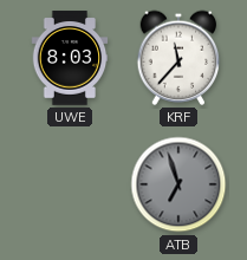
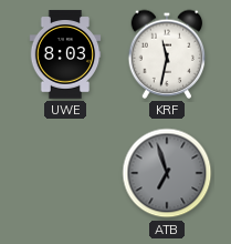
KRF: 11:37 -> 11:32 (167, 54)
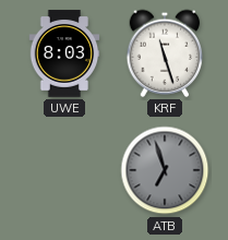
KRF: 11:32 -> 11:27 (165, 53)
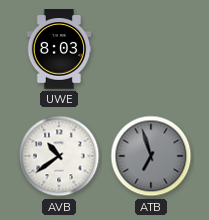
KRF: 11:27 -> none (165, 53)
AVB: none -> 10:39 (59, 156)
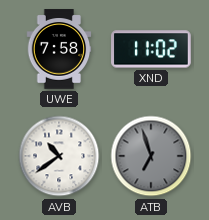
UWE: 8:03 -> 7:58 (59, 49)
XND: none -> 11:02 (151, 49)
